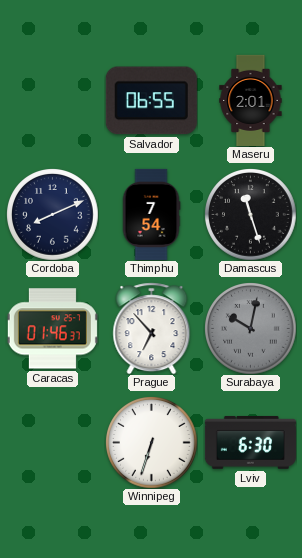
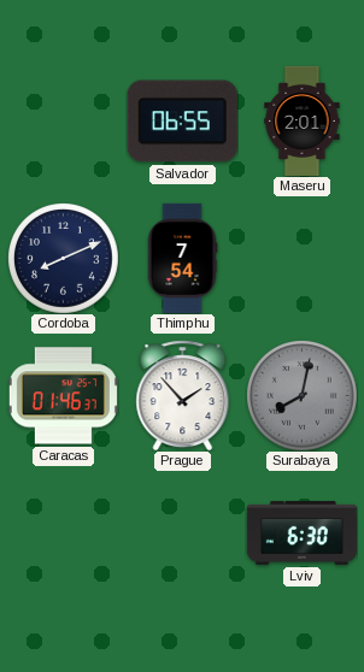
Damascus: 11:27 -> none (251, 215)
Prague: 6:53 -> 1:53 (183, 395)
Surabaya: 10:02 -> 8:02 (303, 396)
Winnipeg: 6:33 -> none (152, 443)
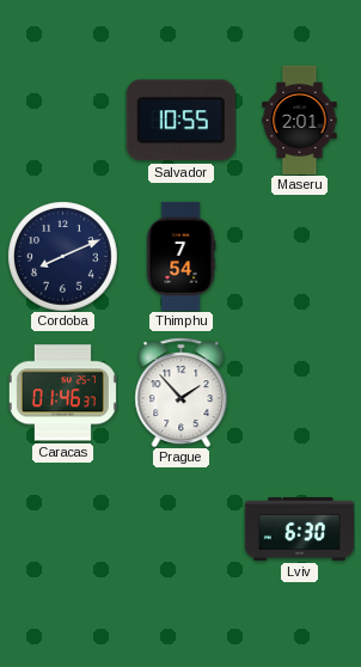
Salvador: 06:55 -> 10:55 (180, 121)
Surabaya: 8:02 -> none (303, 396)
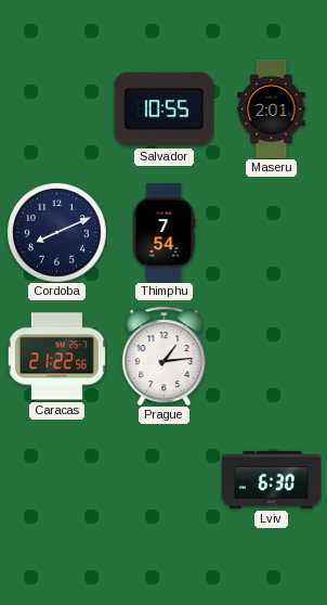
Caracas: 01:46 -> 21:22 (56, 357)
Prague: 1:53 -> 1:14 (165, 356)
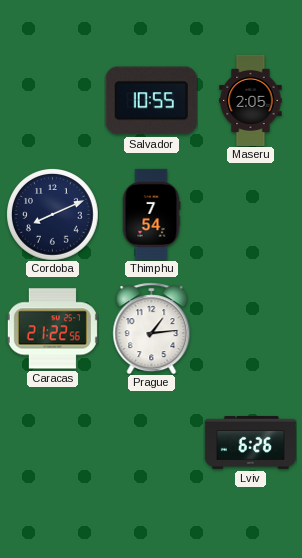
Maseru: 2:01 -> 2:05 (251, 100)
Lviv: 6:30 -> 6:26 (250, 442)
